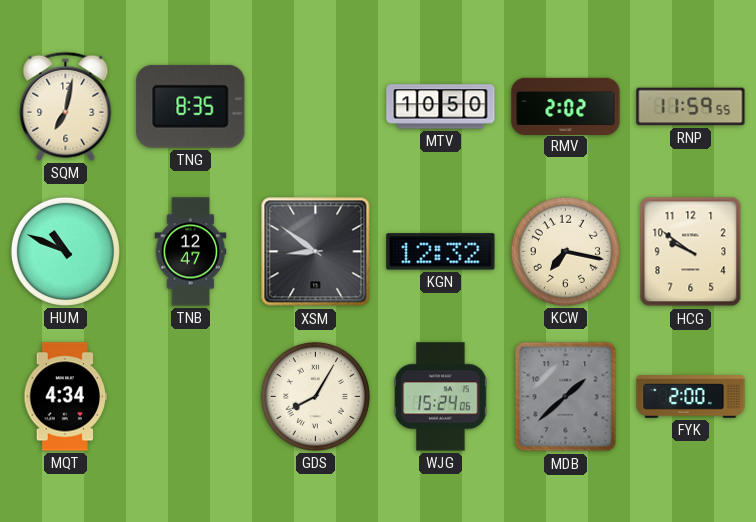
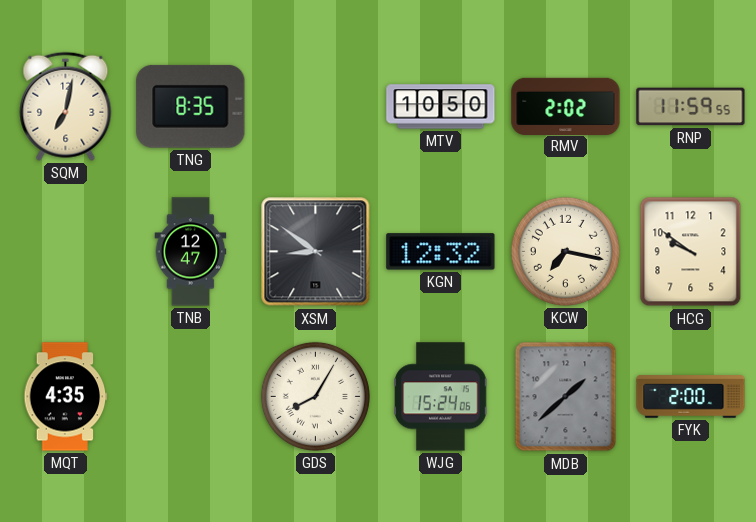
HUM: 10:49 -> none (65, 251)
MQT: 4:34 -> 4:35 (66, 397)
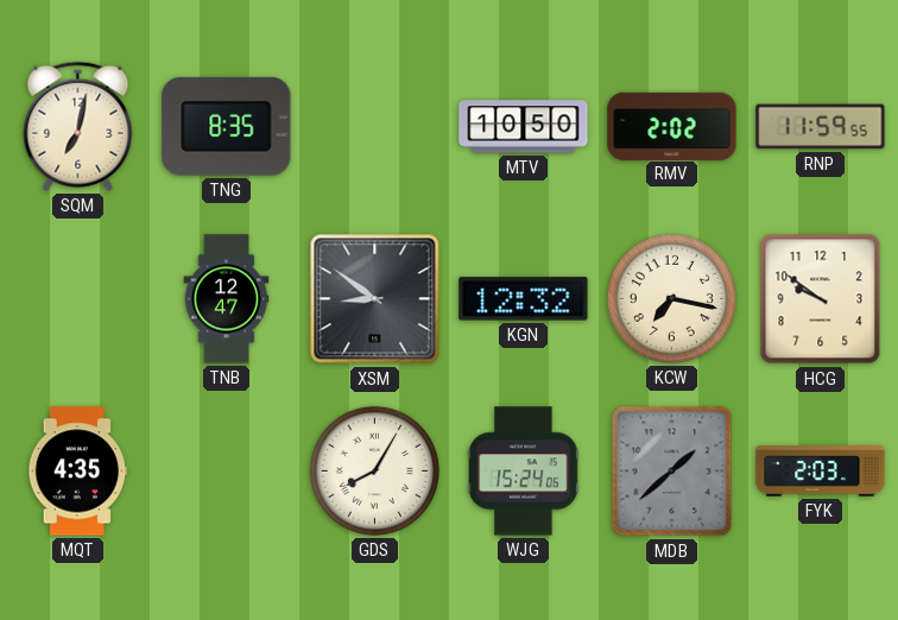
FYK: 2:00 -> 2:03 (821, 472)
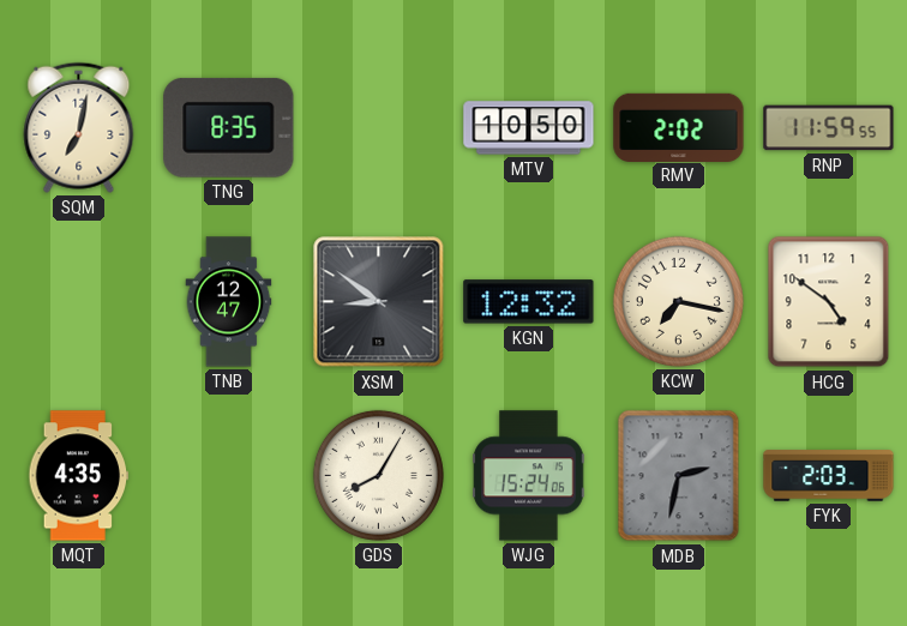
HCG: 9:51 -> 4:51 (829, 302)
MDB: 1:38 -> 2:32 (679, 476)
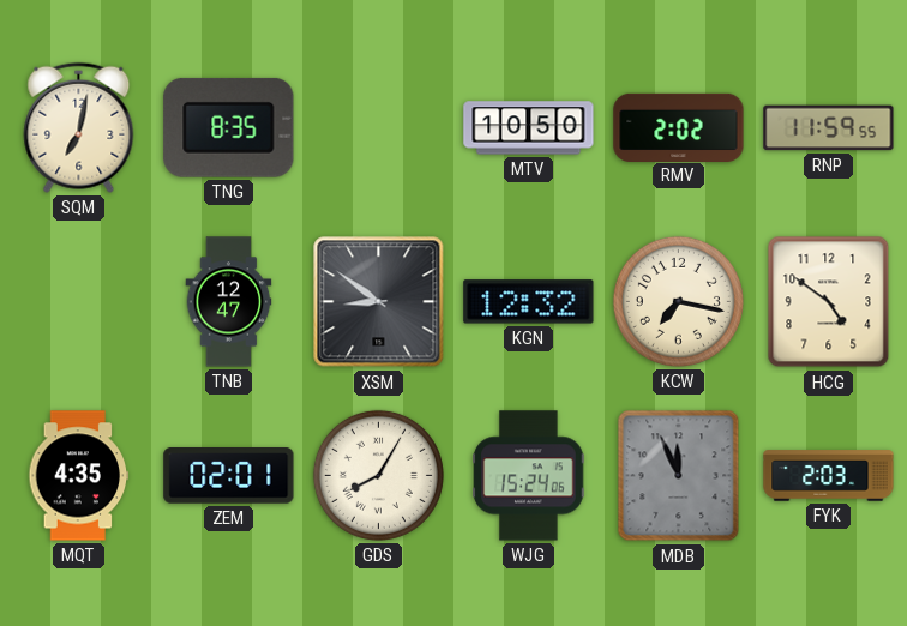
ZEM: none -> 02:01 (229, 476)
MDB: 2:32 -> 11:56 (679, 476)
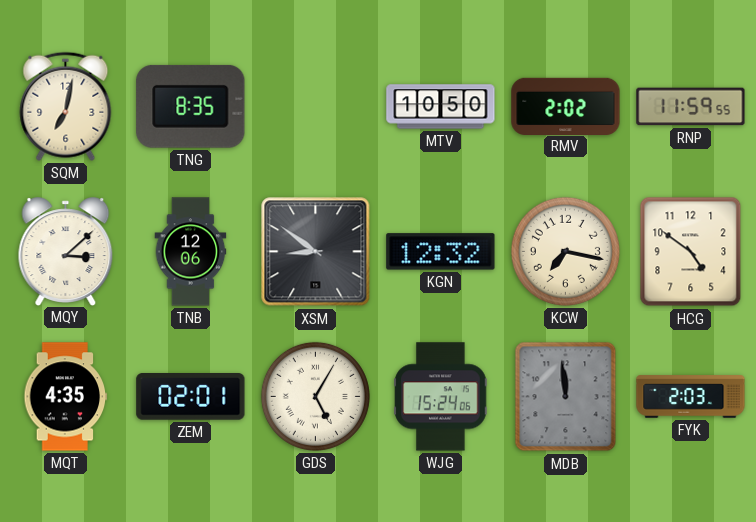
MQY: none -> 3:08 (66, 251)
TNB: 12:47 -> 12:06 (191, 252)
GDS: 8:05 -> 5:05 (315, 396)
MDB: 11:56 -> 11:59 (566, 397)
